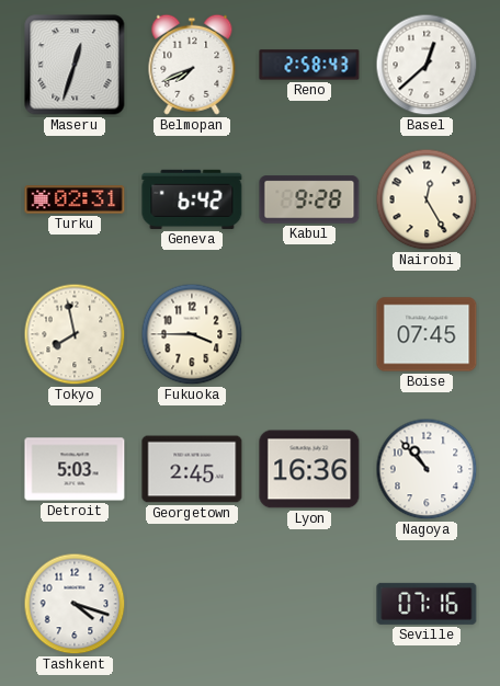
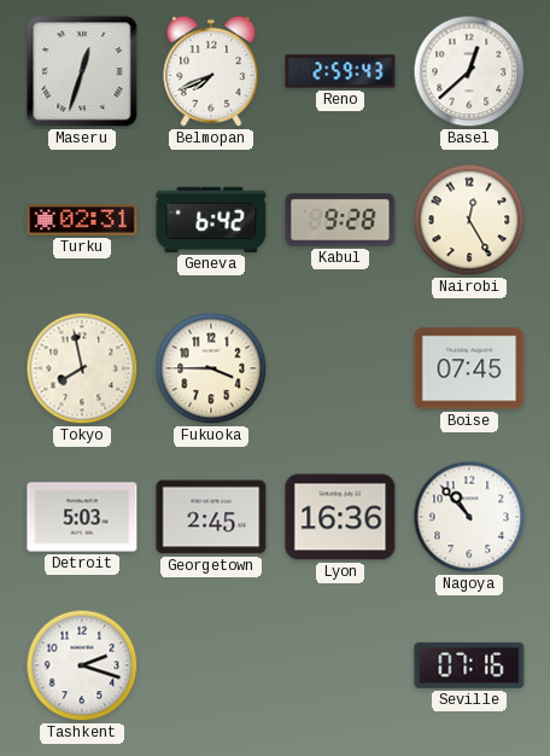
Reno: 2:58 -> 2:59 (340, 71)
Tashkent: 4:18 -> 2:18 (82, 665)
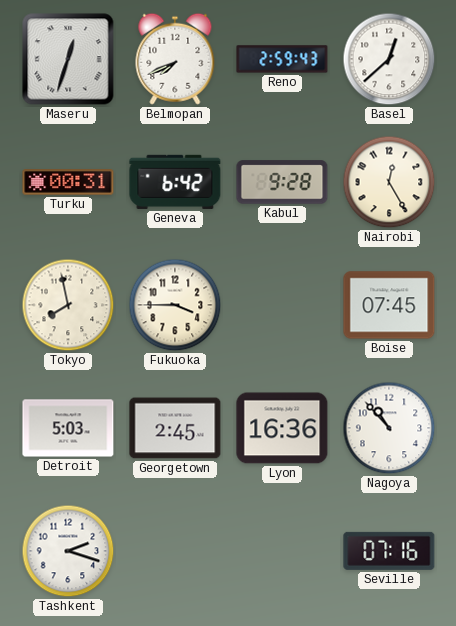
Turku: 02:31 -> 00:31 (68, 182)
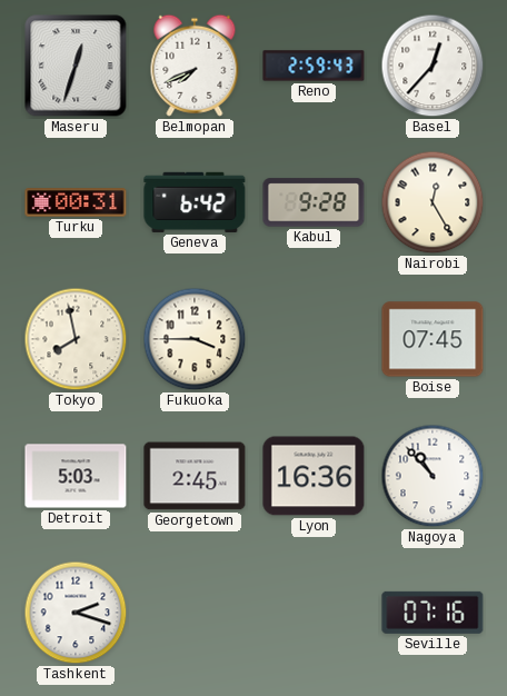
Basel: 12:38 -> 12:37 (433, 66)
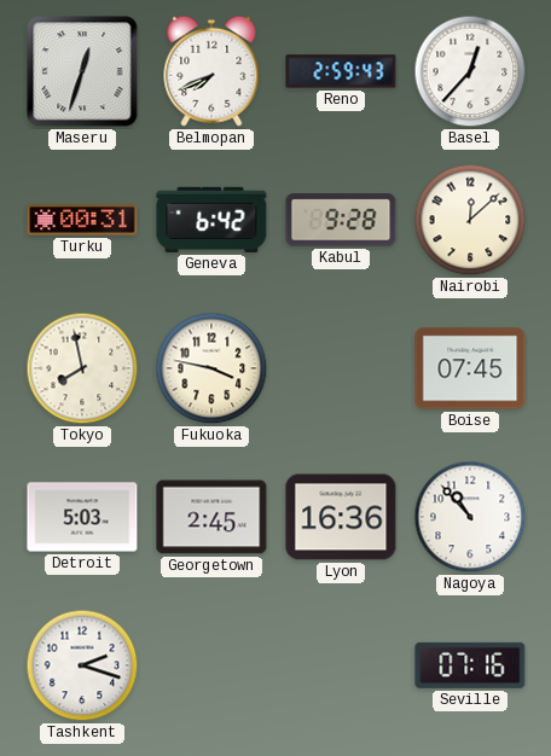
Nairobi: 12:25 -> 12:08 (470, 220)
Fukuoka: 3:45 -> 3:47 (211, 368)
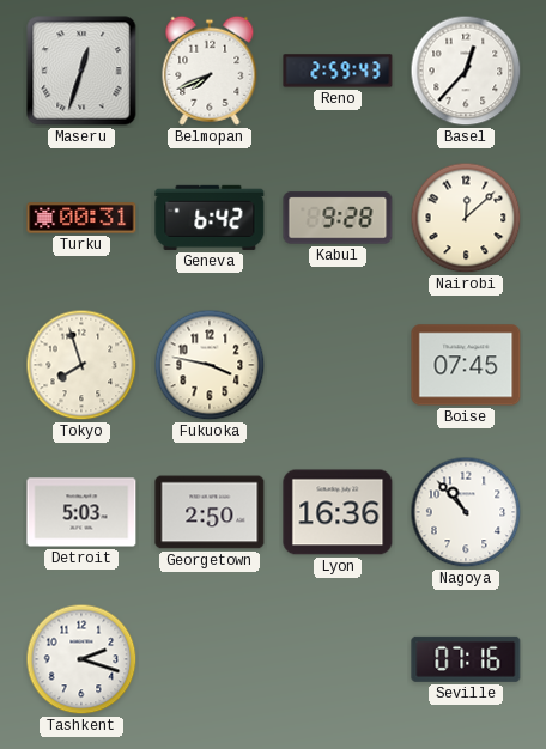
Tokyo: 7:58 -> 7:57 (81, 365)
Georgetown: 2:45 -> 2:50 (210, 512)
